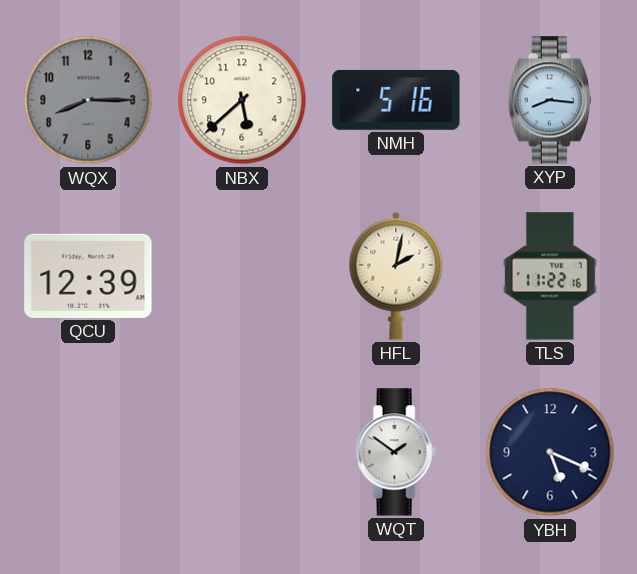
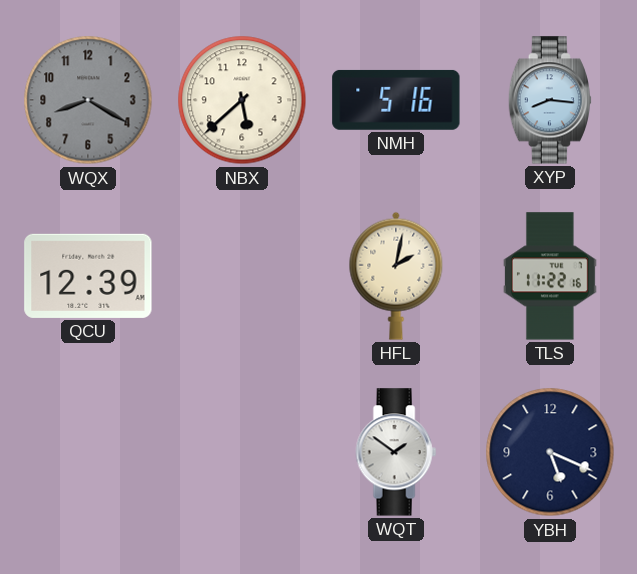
WQX: 8:15 -> 8:20 (88, 100)
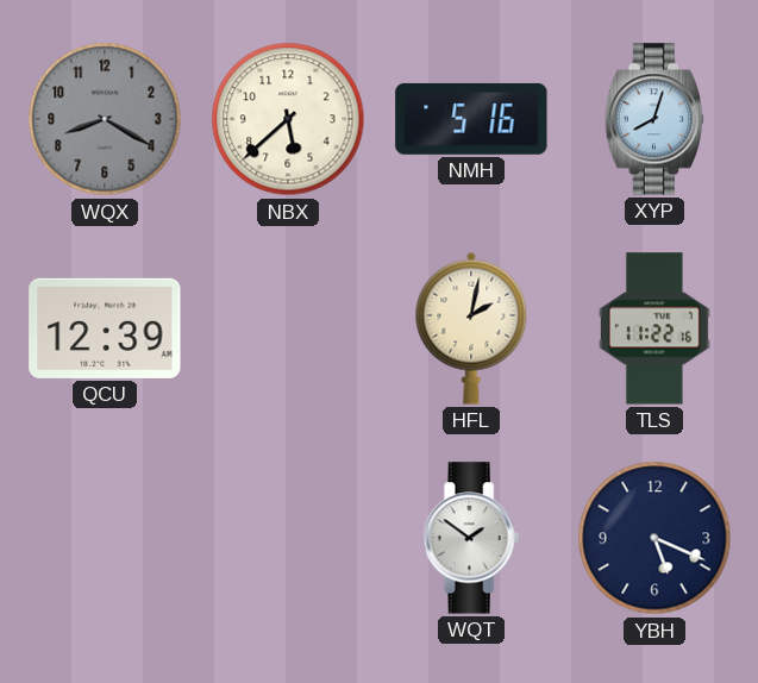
XYP: 8:16 -> 8:03 (653, 119)
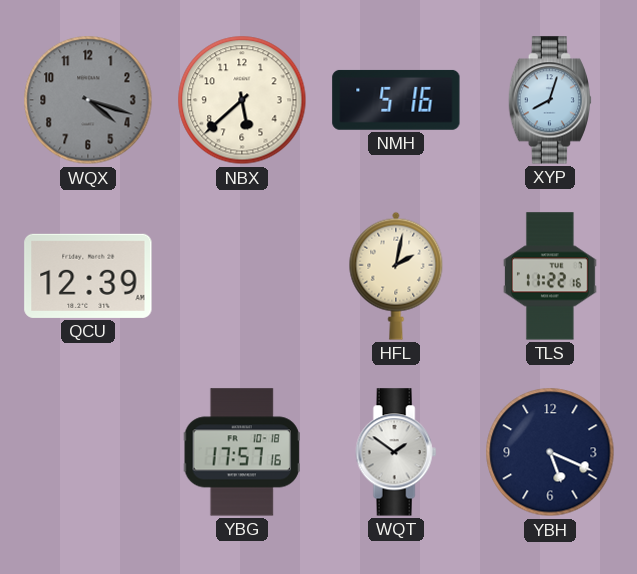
WQX: 8:20 -> 4:18 (88, 100)
YBG: none -> 17:57 (242, 452)
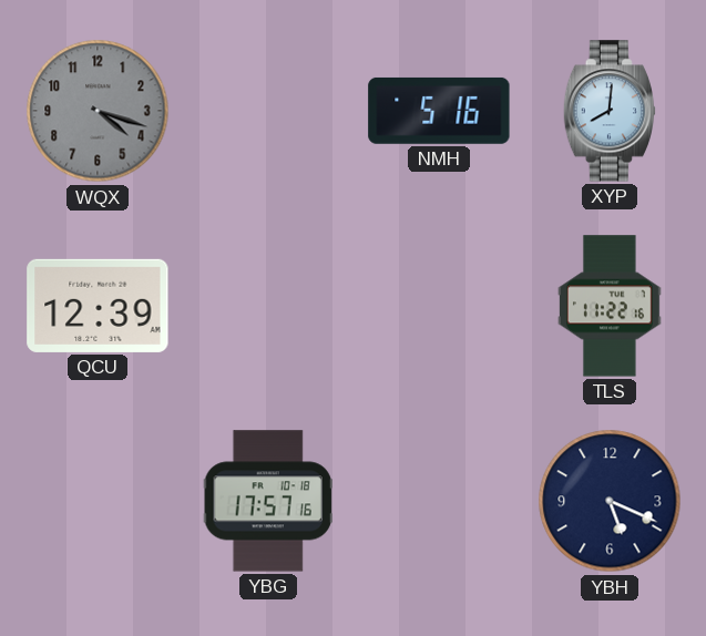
NBX: 5:38 -> none (242, 100)
XYP: 8:03 -> 8:01 (608, 111)
HFL: 2:02 -> none (396, 276)
WQT: 1:51 -> none (396, 452)
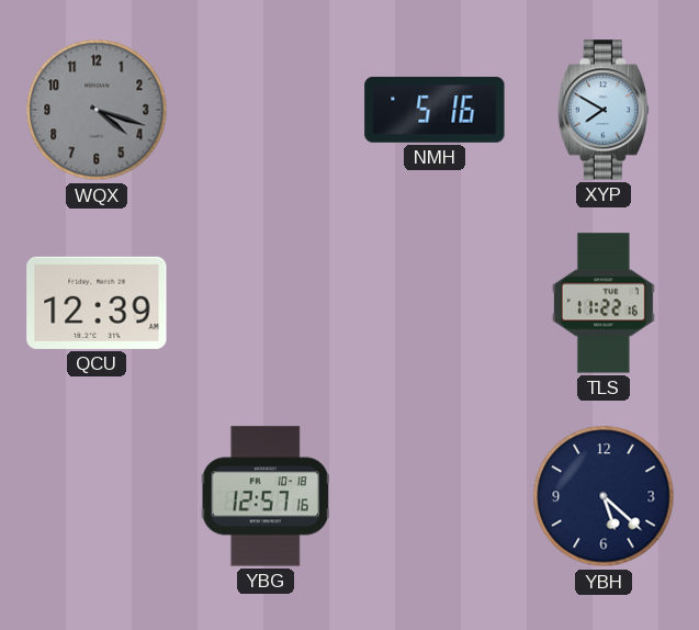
XYP: 8:01 -> 7:50 (602, 110)
YBG: 17:57 -> 12:57 (266, 496)
YBH: 5:19 -> 5:22 (604, 496)
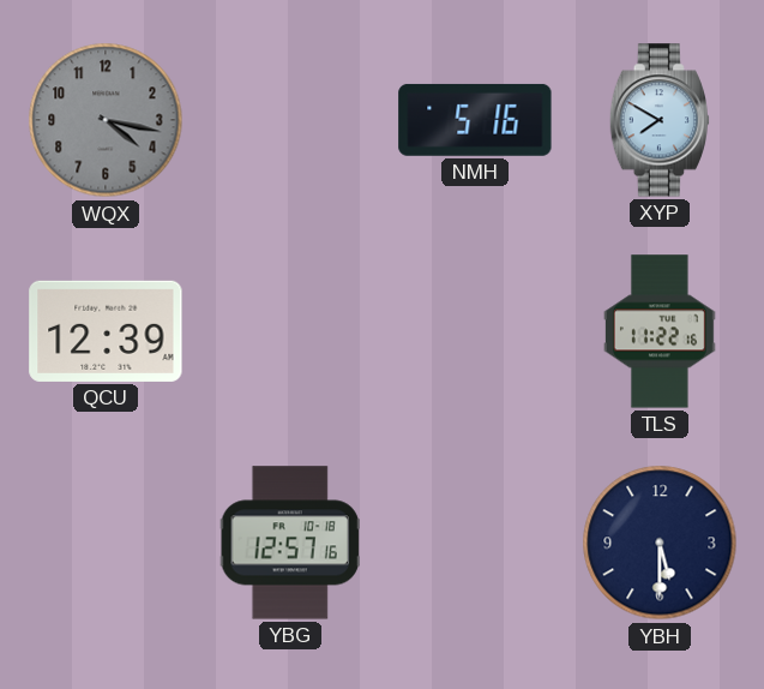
WQX: 4:18 -> 4:17 (106, 120)
YBH: 5:22 -> 5:30 (660, 543)
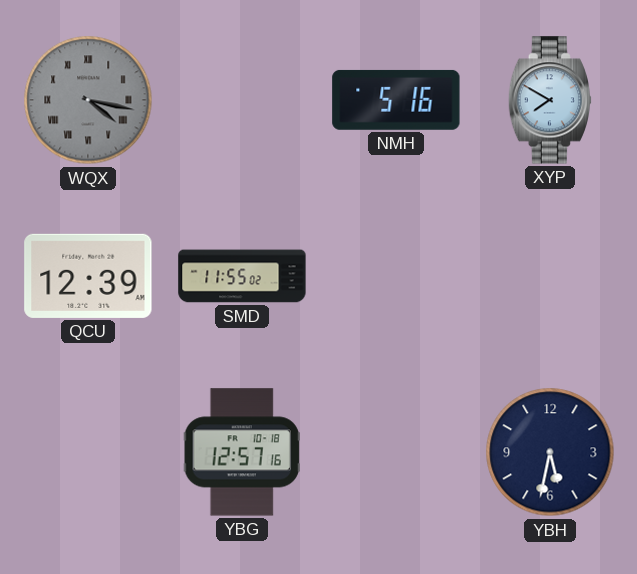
WQX numerals: Arabic -> Roman (88, 100)
SMD: none -> 11:55 (242, 276)
TLS: 11:22 -> none (660, 331)
YBH: 5:30 -> 5:32 (550, 452)
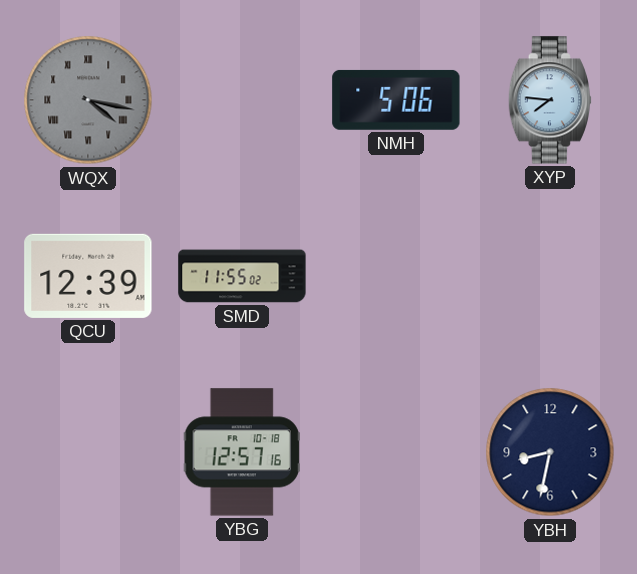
NMH: 5:16 -> 5:06 (396, 100)
XYP: 7:50 -> 7:46 (549, 100)
YBH: 5:32 -> 8:32 (550, 452)
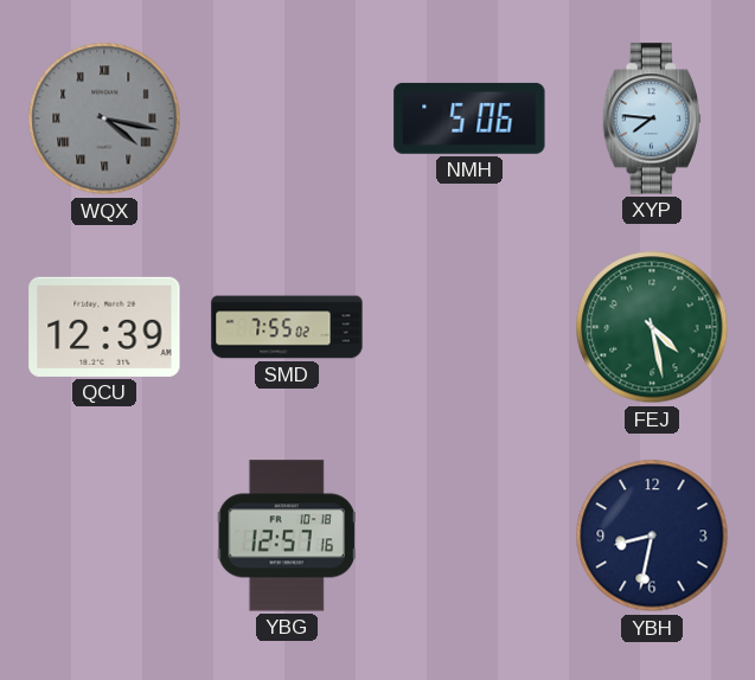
SMD: 11:55 -> 7:55 (287, 327)
FEJ: none -> 4:28 (652, 327)
